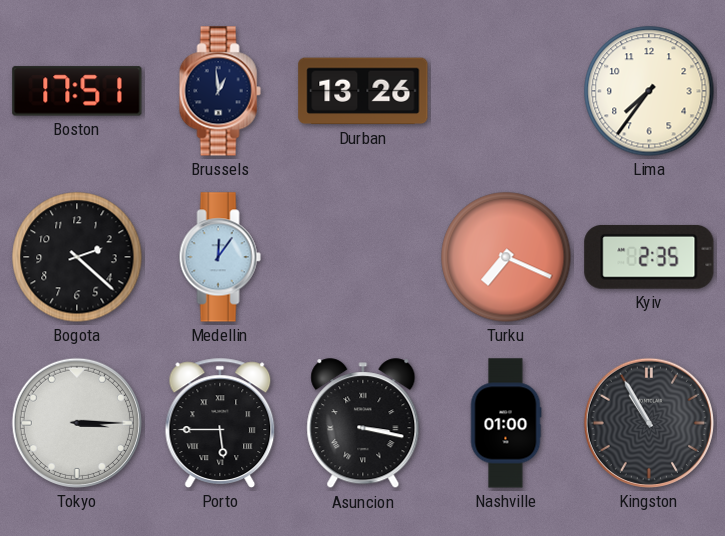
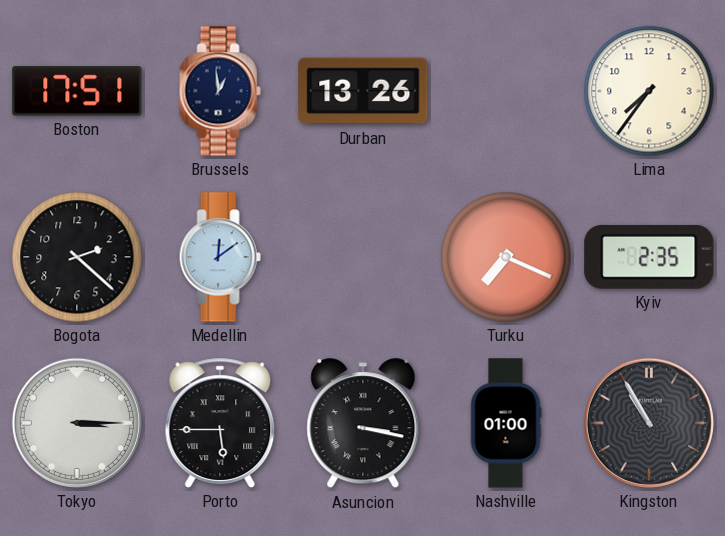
Medellin: 12:06 -> 12:09 (220, 257)
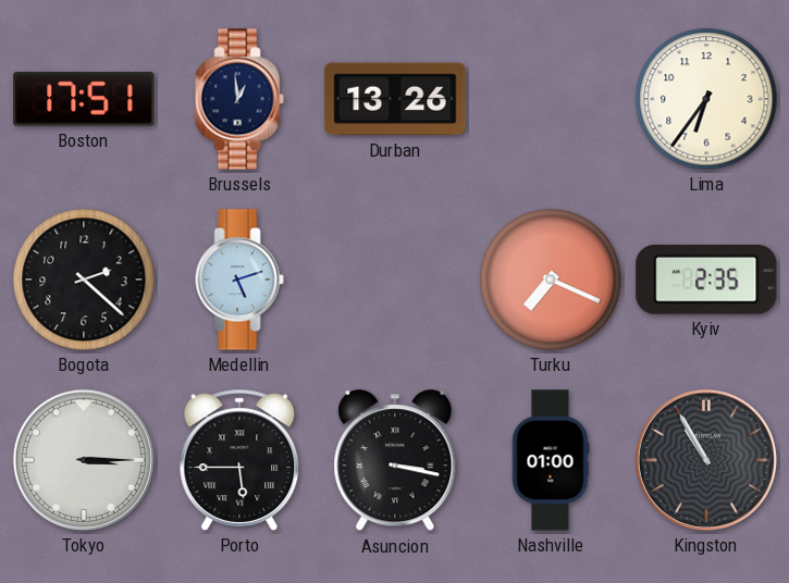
Lima: 7:36 -> 6:36 (706, 99)
Medellin: 12:09 -> 5:12 (239, 280)
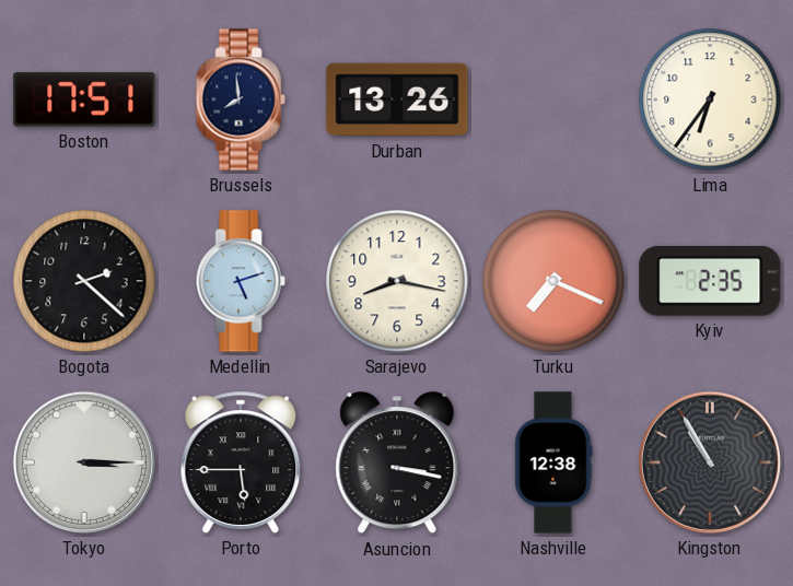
Brussels: 12:59 -> 7:59 (241, 99)
Sarajevo: none -> 8:17 (397, 281)
Nashville: 01:00 -> 12:38 (553, 462)
